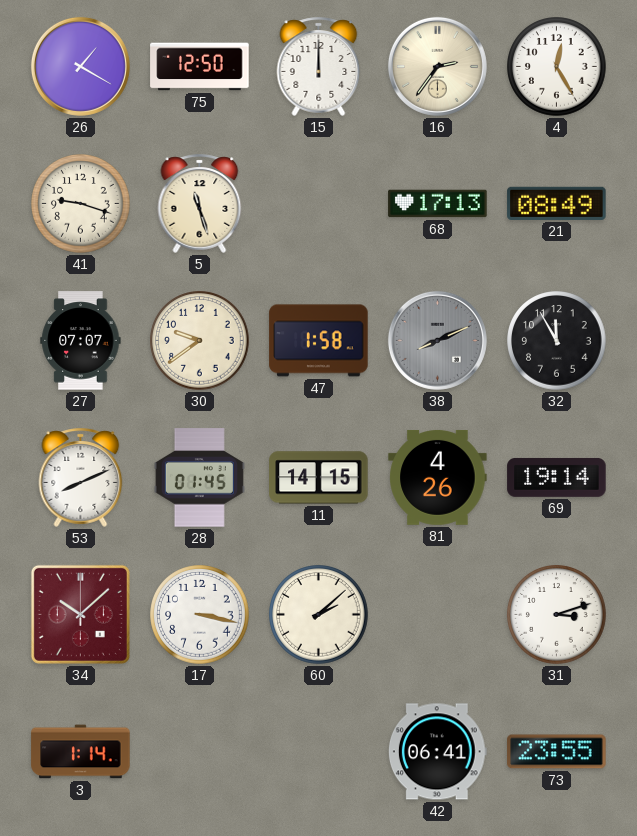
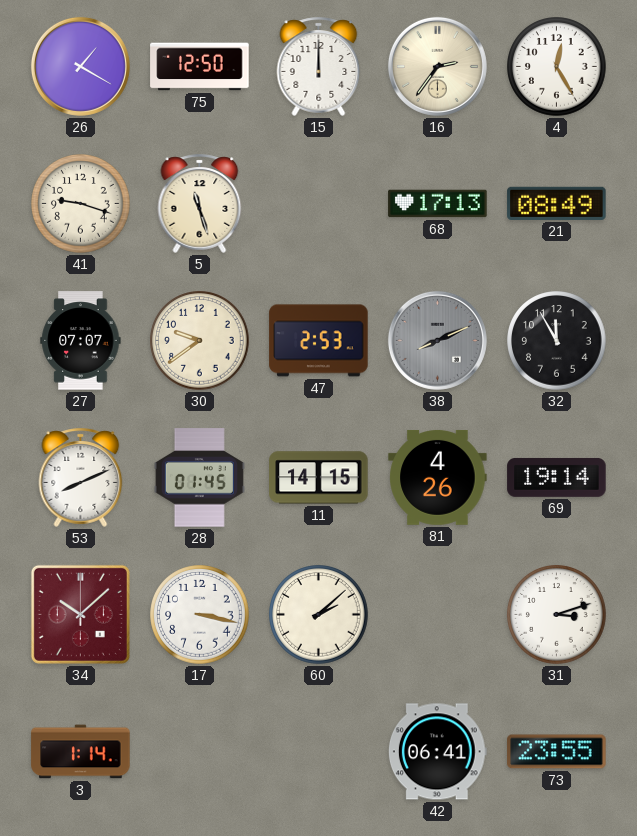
47: 1:58 -> 2:53 (319, 341)
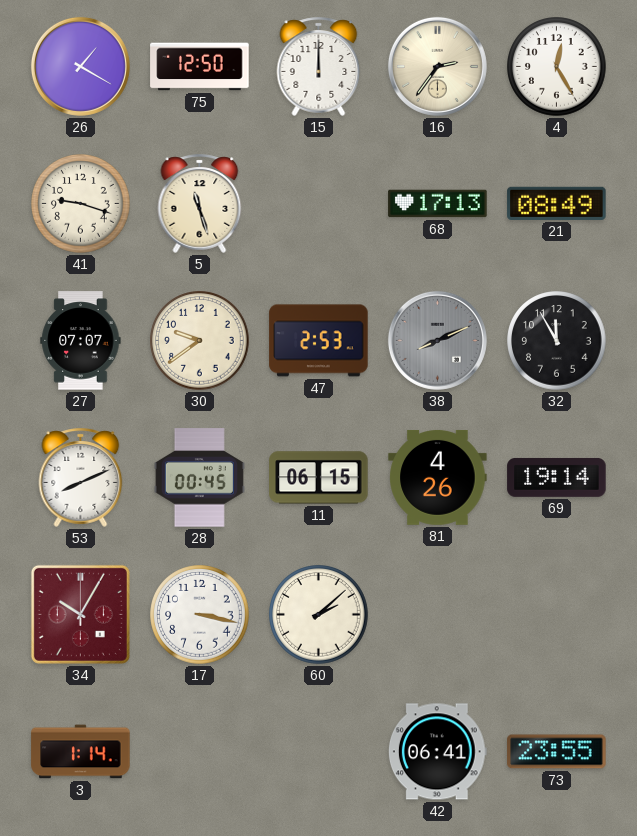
28: 01:45 -> 00:45 (199, 478)
11: 14:15 -> 06:15 (319, 478)
34: 10:08 -> 10:05 (80, 614)
31: 3:12 -> none (557, 615)
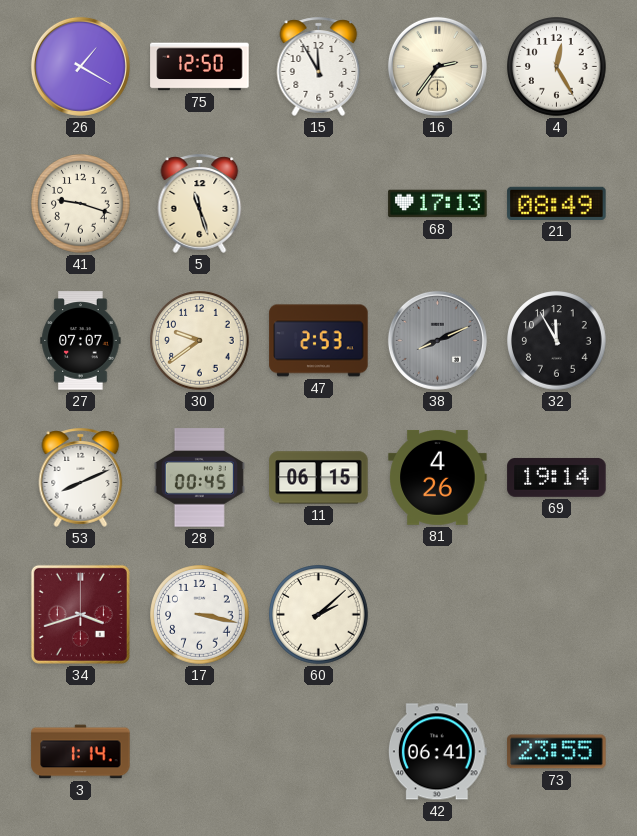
15: 12:00 -> 11:55 (319, 66)
34: 10:05 -> 3:42 (80, 614)
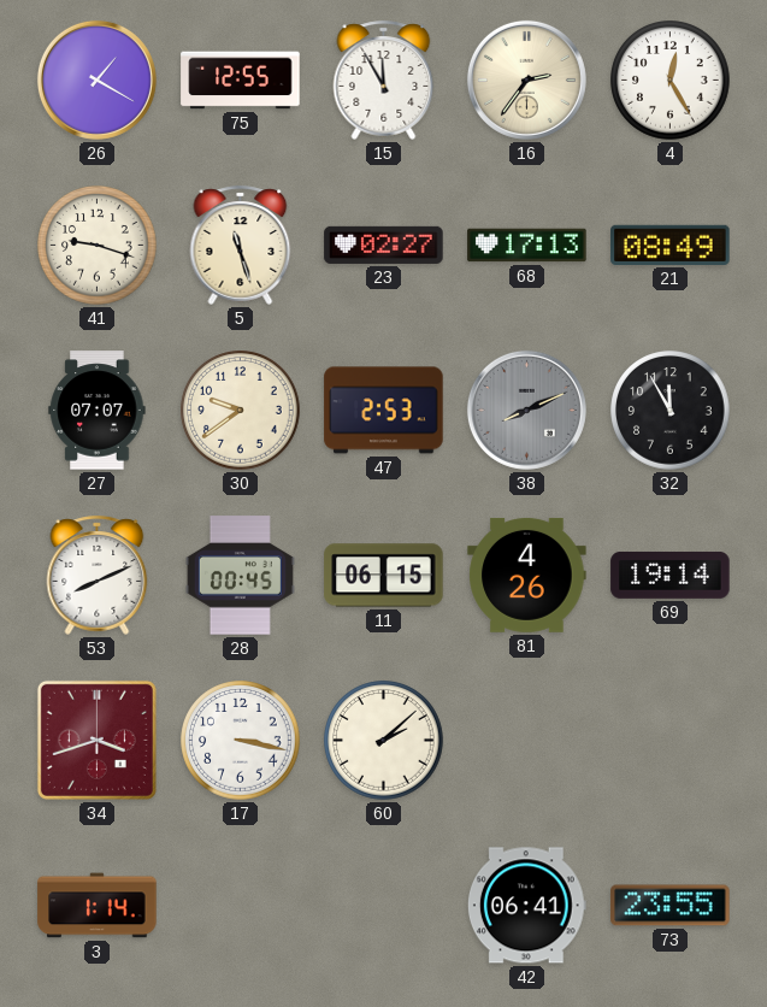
75: 12:50 -> 12:55 (241, 81)
23: none -> 02:27 (384, 245)
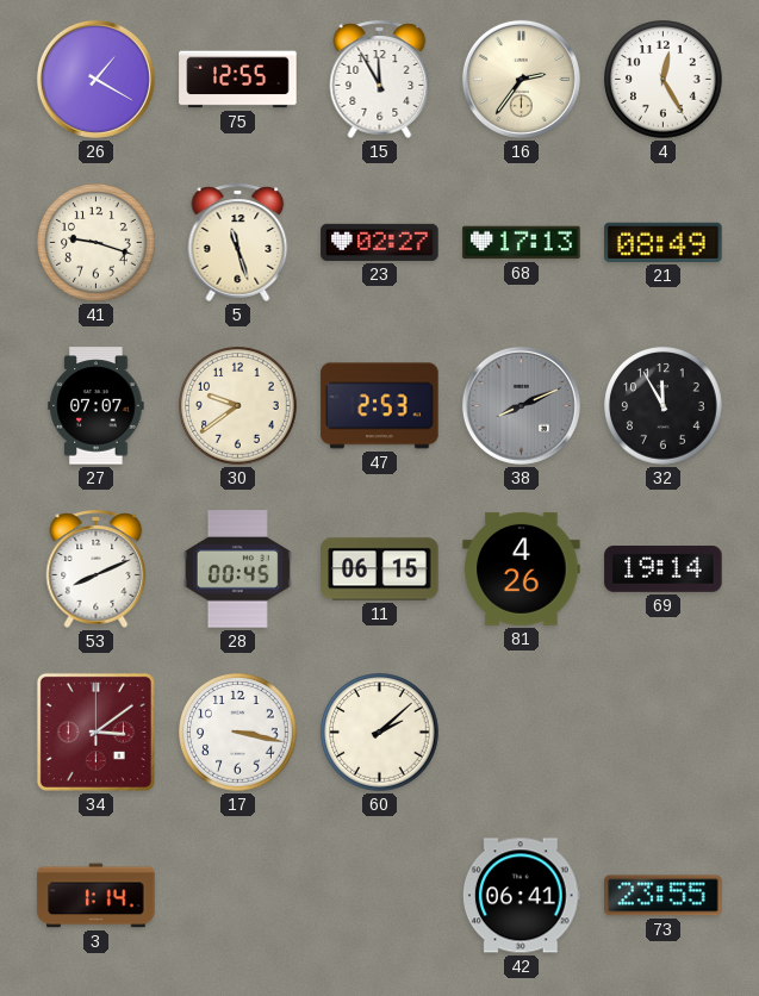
34: 3:42 -> 3:09 (95, 732)
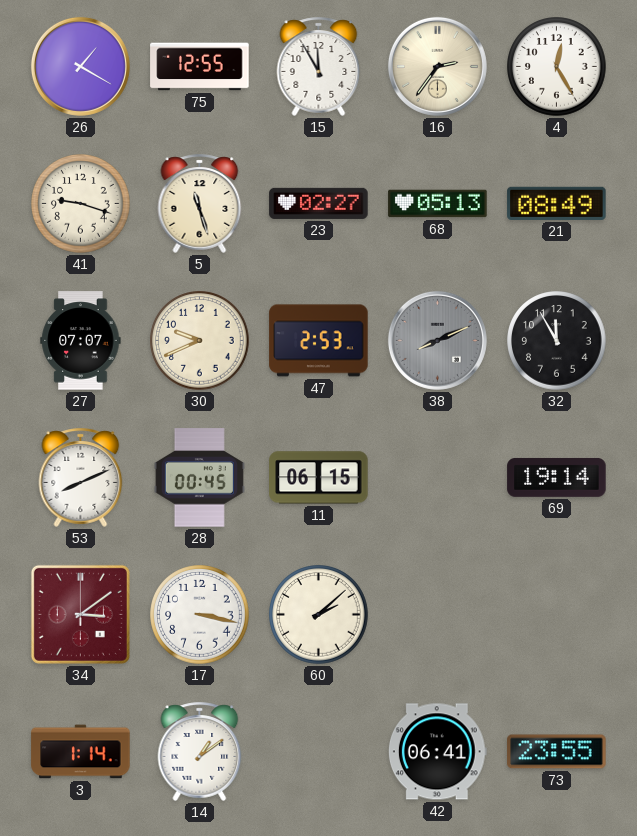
68: 17:13 -> 05:13 (438, 204)
30: 9:39 -> 9:41 (200, 341)
81: 4:26 -> none (522, 568)
14: none -> 1:09 (200, 751)
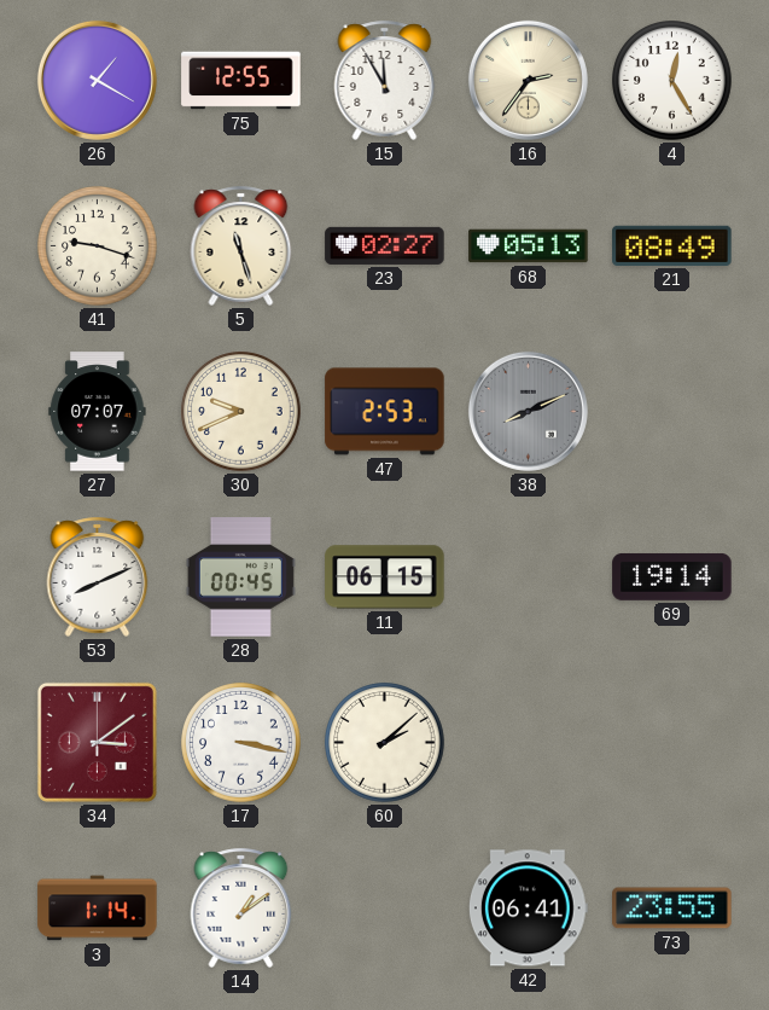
32: 11:55 -> none (557, 341)
